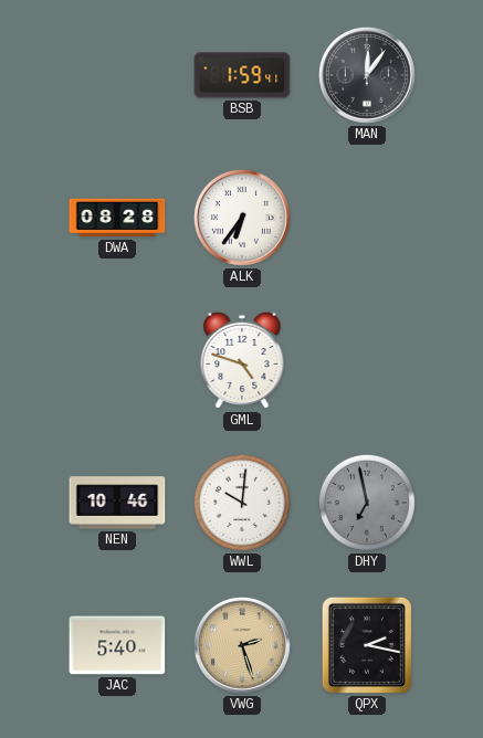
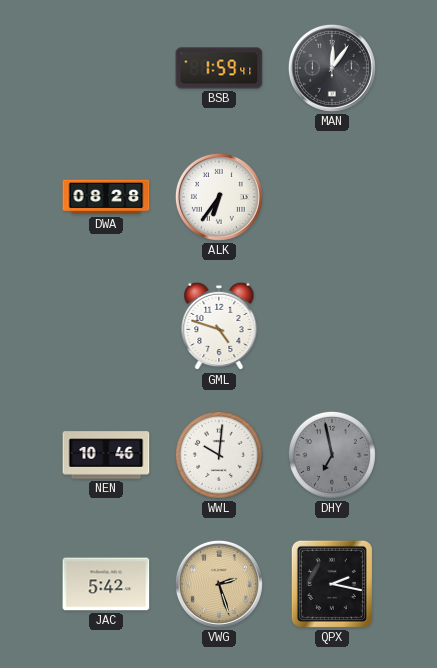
JAC: 5:40 -> 5:42 (106, 584)
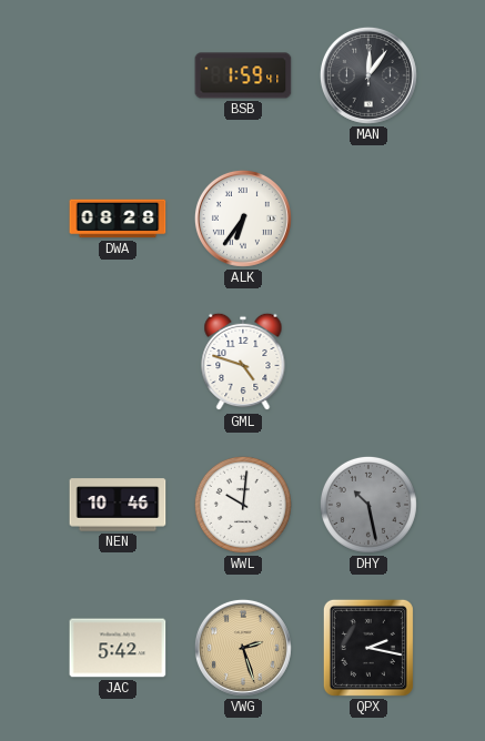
DHY: 6:58 -> 10:28 (368, 505)
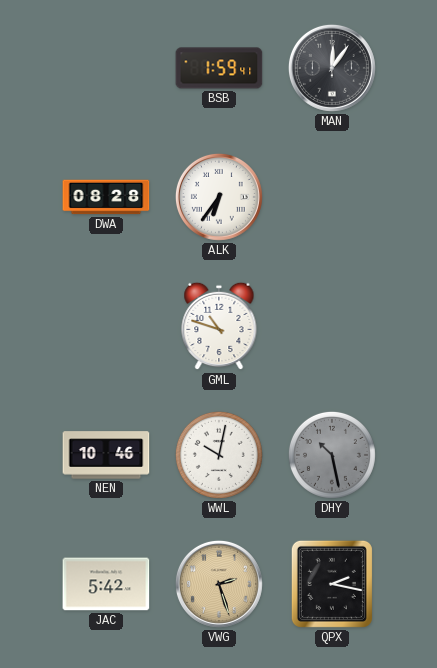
GML: 4:48 -> 10:48 (219, 326)
WWL: 10:01 -> 10:02 (219, 455)
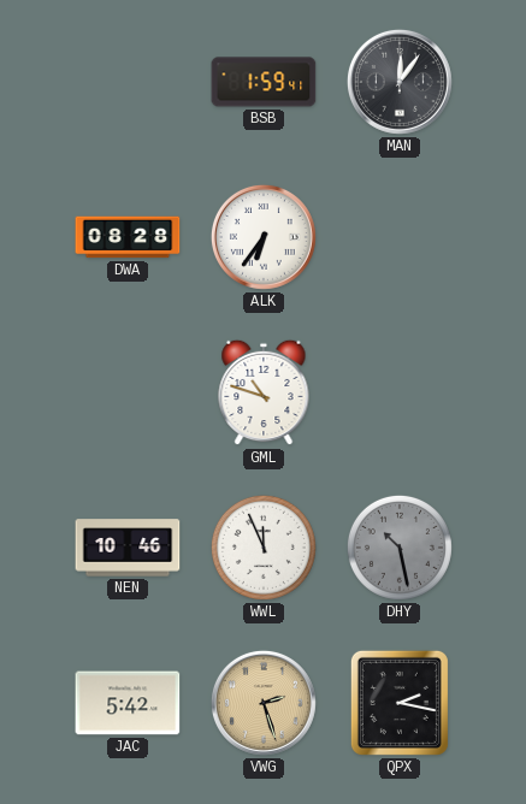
WWL: 10:02 -> 11:56 (264, 548)
